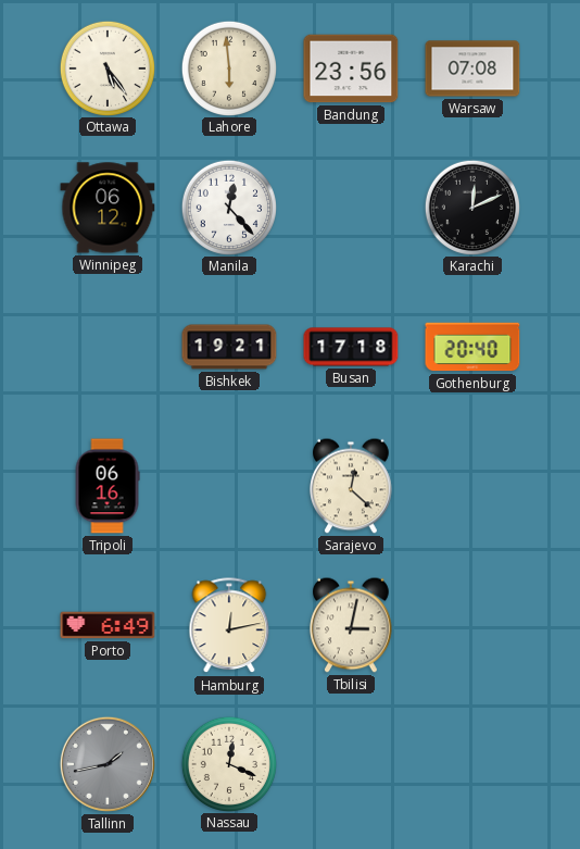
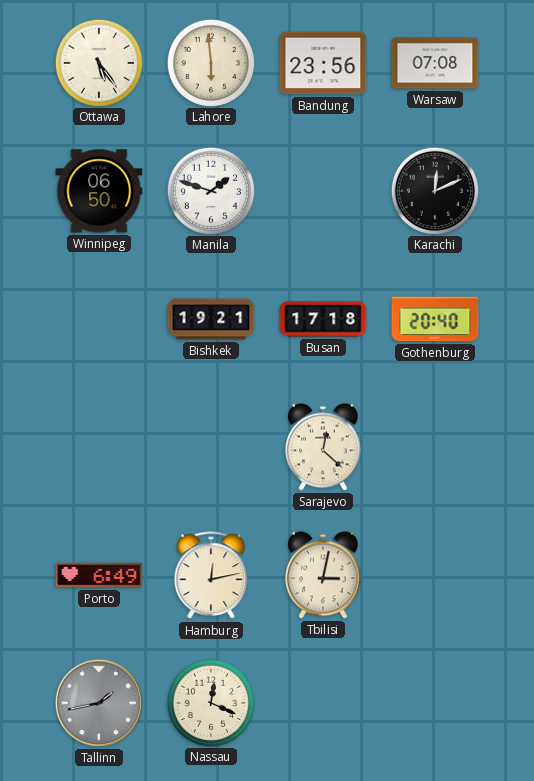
Winnipeg: 06:12 -> 06:50 (99, 191)
Manila: 12:23 -> 1:48 (210, 190)
Tripoli: 06:16 -> none (108, 486)
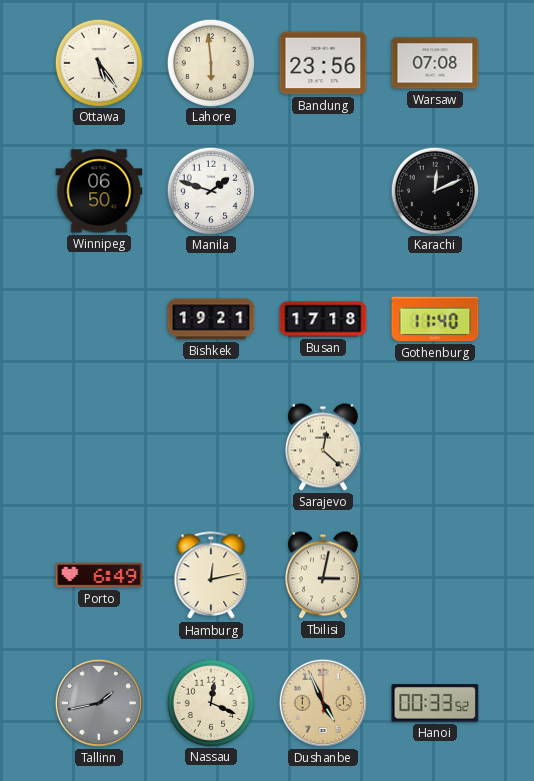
Gothenburg: 20:40 -> 11:40 (435, 319)
Dushanbe: none -> 4:56 (323, 703)
Hanoi: none -> 00:33 (435, 703)
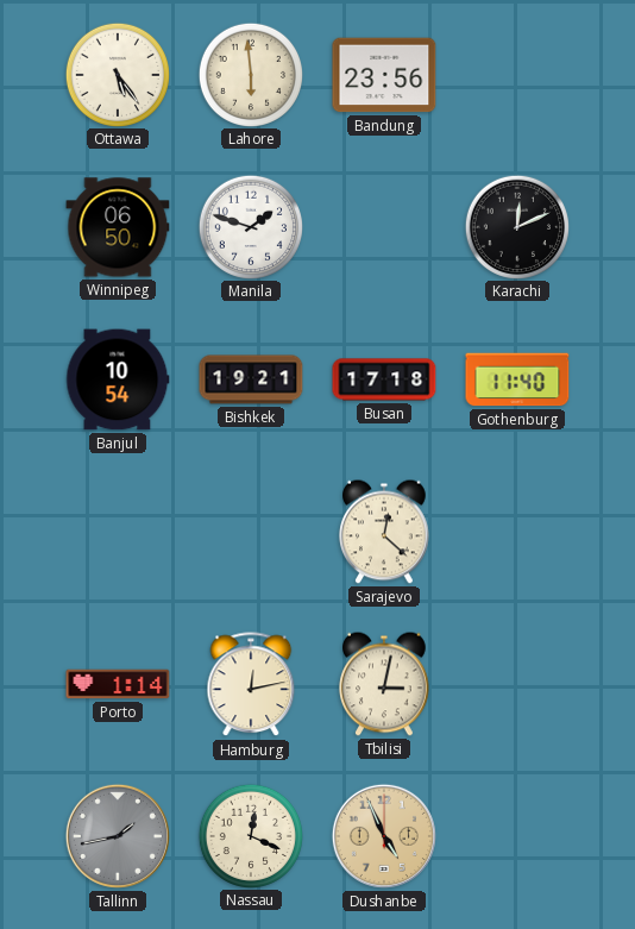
Warsaw: 07:08 -> none (435, 63)
Banjul: none -> 10:54 (118, 379)
Porto: 6:49 -> 1:14 (118, 684)
Hanoi: 00:33 -> none (435, 703)
